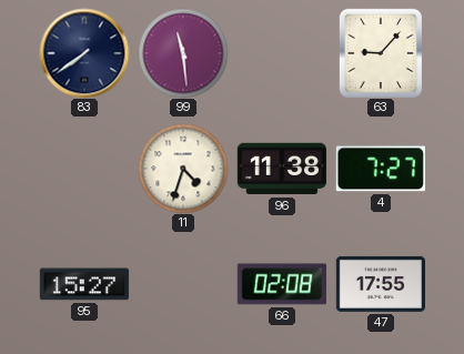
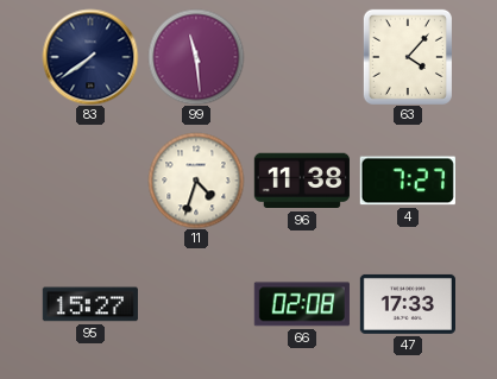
63: 9:07 -> 4:07 (408, 57)
47: 17:55 -> 17:33 (407, 304)
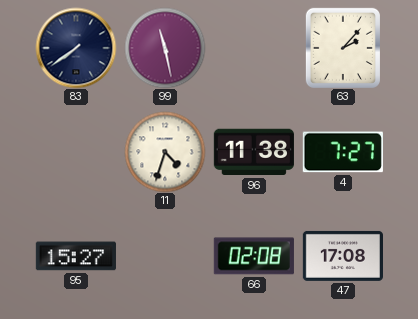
99: 11:29 -> 11:28 (165, 48)
63: 4:07 -> 2:07 (343, 48)
47: 17:33 -> 17:08 (342, 256)
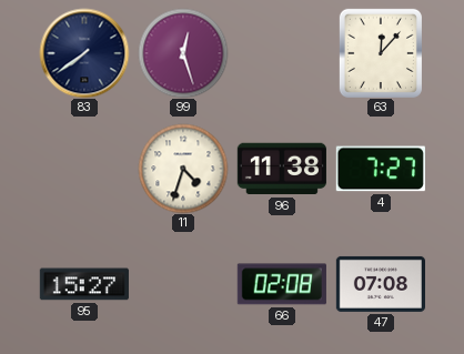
99: 11:28 -> 12:27 (183, 53)
63: 2:07 -> 12:07 (381, 53)
47: 17:08 -> 07:08 (380, 284)
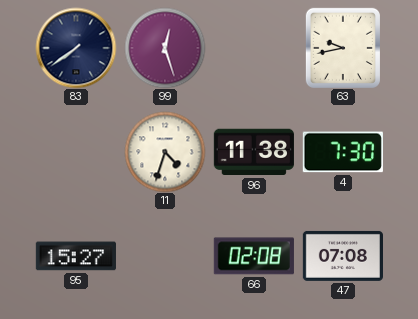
63: 12:07 -> 9:43 (343, 48)
4: 7:27 -> 7:30 (343, 152)
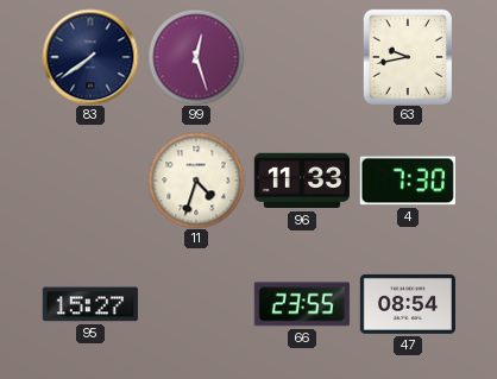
96: 11:38 -> 11:33 (302, 181)
66: 02:08 -> 23:55 (302, 304)
47: 07:08 -> 08:54 (407, 304)
